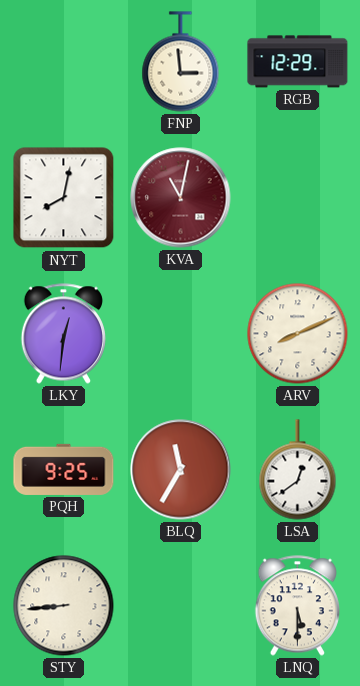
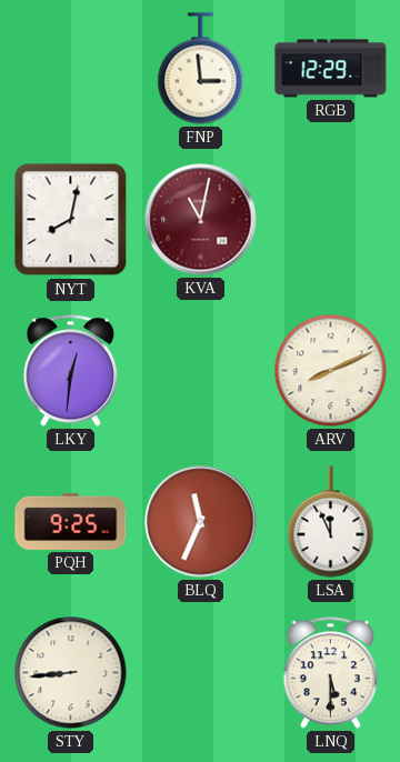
BLQ: 11:35 -> 11:34 (201, 522)
LSA: 12:39 -> 11:56 (331, 522)
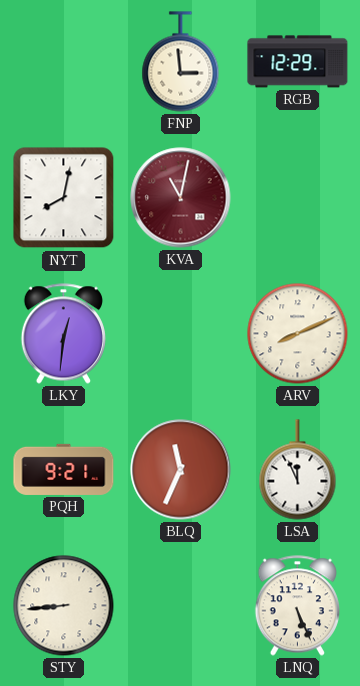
PQH: 9:25 -> 9:21 (64, 469)
LNQ: 5:30 -> 5:26 (297, 606)
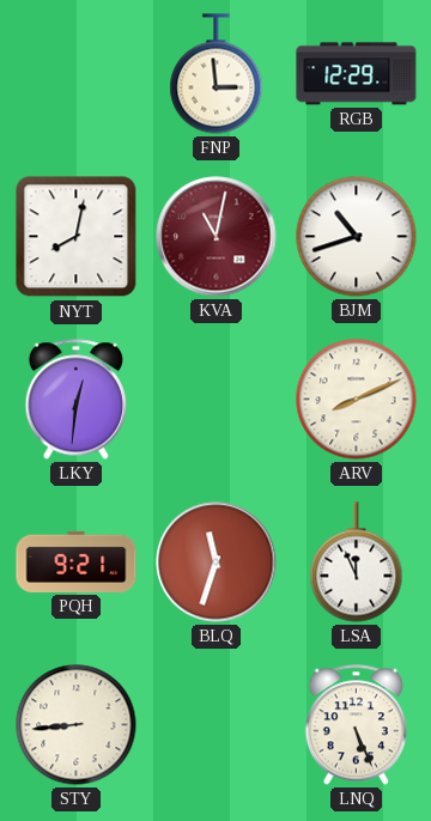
BJM: none -> 10:42 (357, 237)
BLQ: 11:34 -> 11:33 (217, 562)
